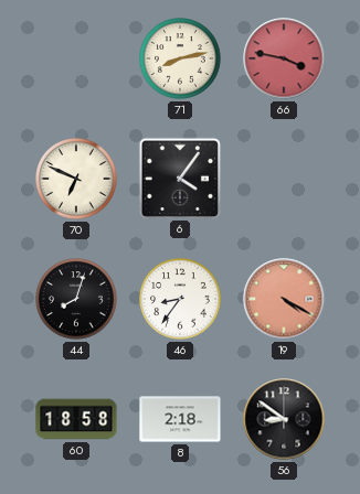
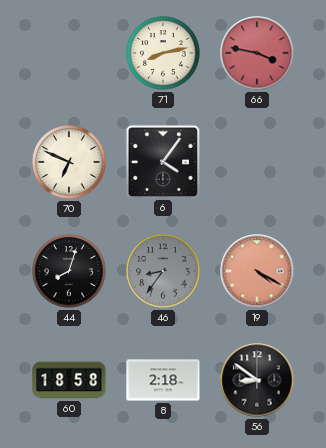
46 dial: white -> grey (163, 271)
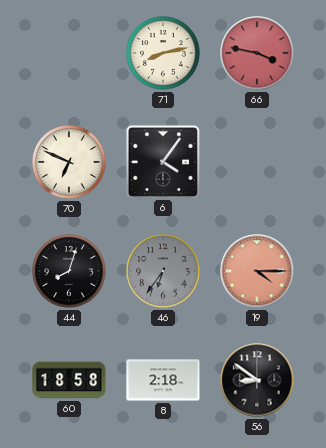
46: 8:36 -> 6:36 (163, 271)
19: 4:20 -> 4:15 (257, 271)
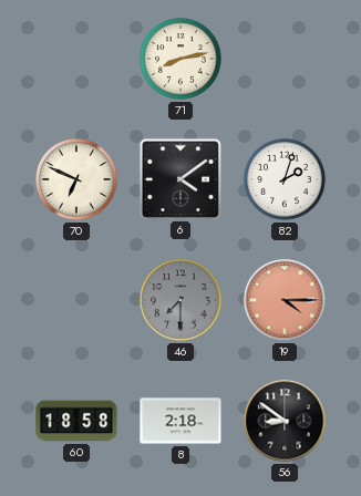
66: 3:47 -> none (257, 53)
6: 4:06 -> 4:09 (179, 178)
82: none -> 2:03 (285, 179)
44: 8:03 -> none (69, 271)
46: 6:36 -> 7:30 (180, 300)
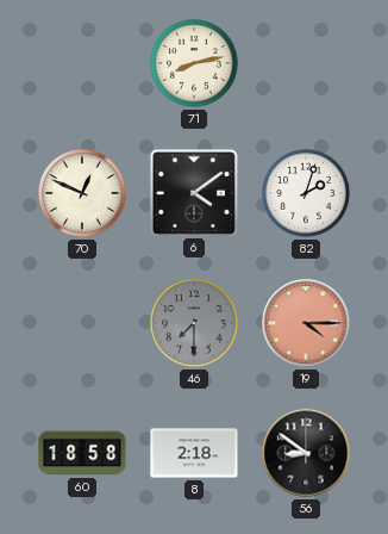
70: 6:49 -> 12:49 (82, 193)
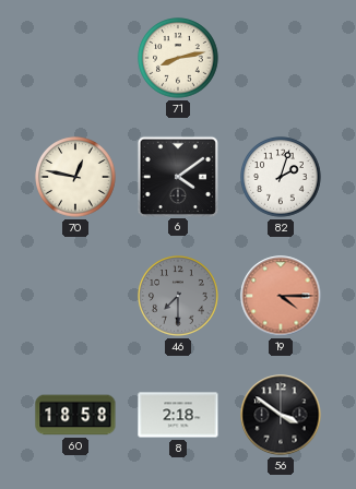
70: 12:49 -> 12:47 (75, 177)
56: 8:51 -> 3:51 (281, 415)
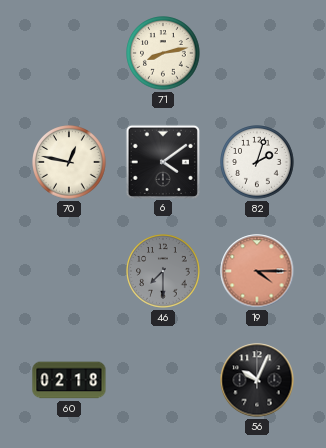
60: 18:58 -> 02:18 (69, 380)
8: 2:18 -> none (178, 415)
56: 3:51 -> 10:04 (257, 380)
